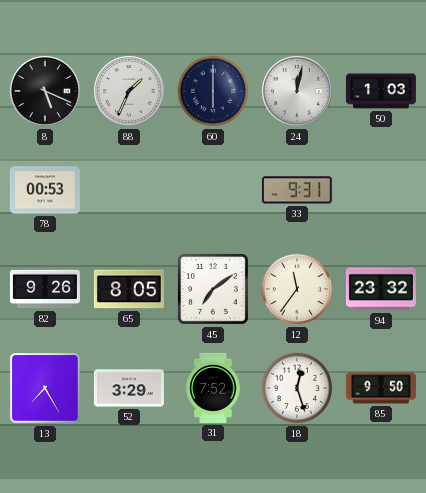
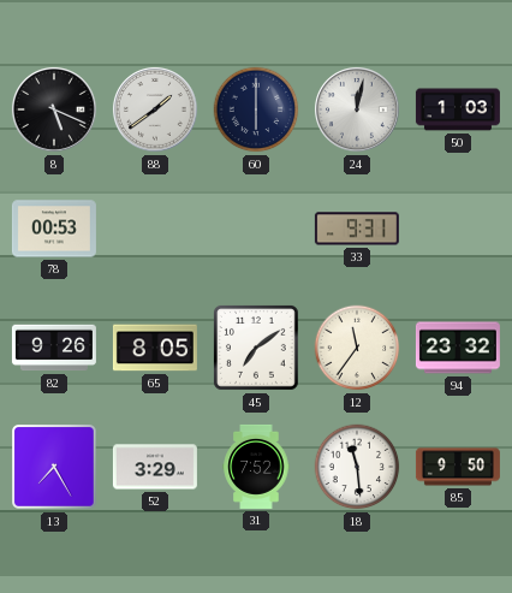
88: 1:34 -> 1:39 (155, 109)
18: 12:27 -> 11:29 (357, 467)
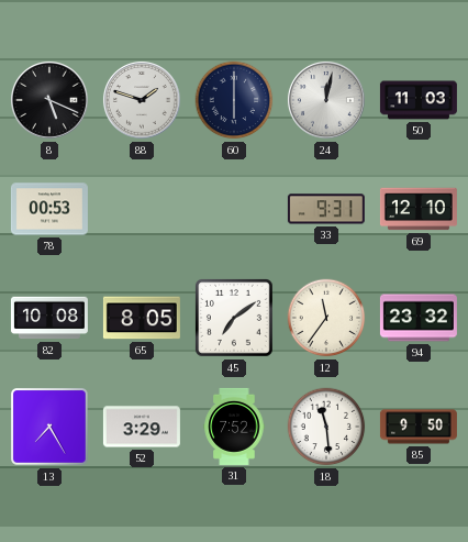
88: 1:39 -> 1:48 (142, 100)
50: 1:03 -> 11:03 (419, 100)
69: none -> 12:10 (419, 209)
82: 9:26 -> 10:08 (49, 318)
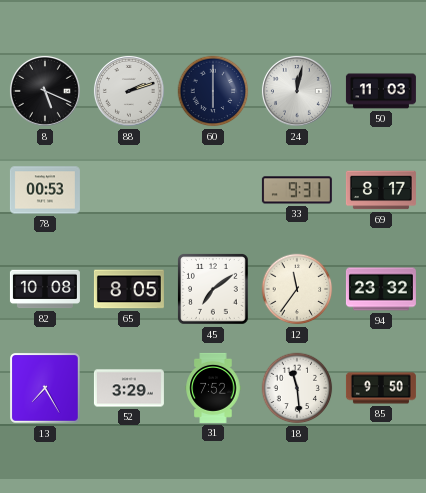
88: 1:48 -> 2:12 (129, 91)
69: 12:10 -> 8:17 (381, 190)
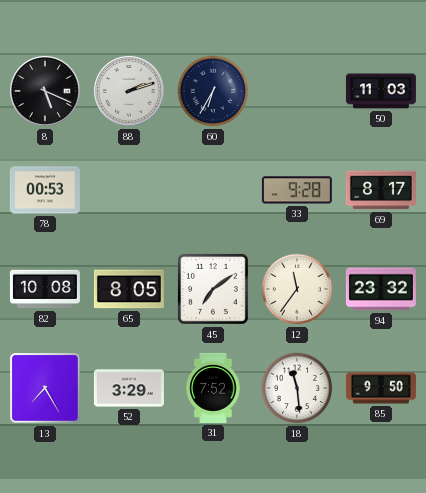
60: 6:00 -> 6:35 (213, 91)
24: 12:02 -> none (297, 91)
33: 9:31 -> 9:28 (297, 190)
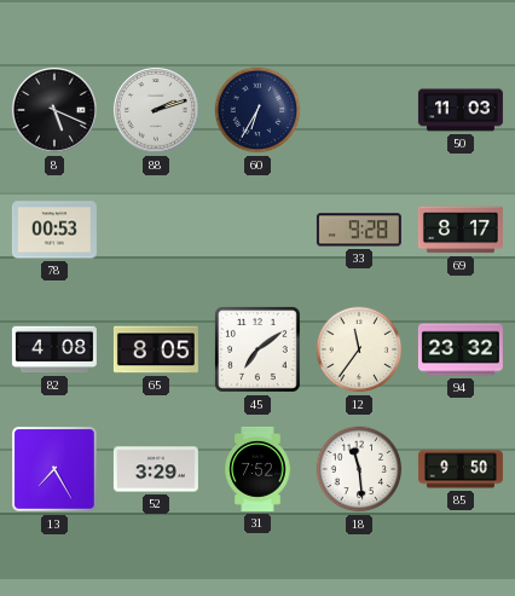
82: 10:08 -> 4:08 (54, 349)
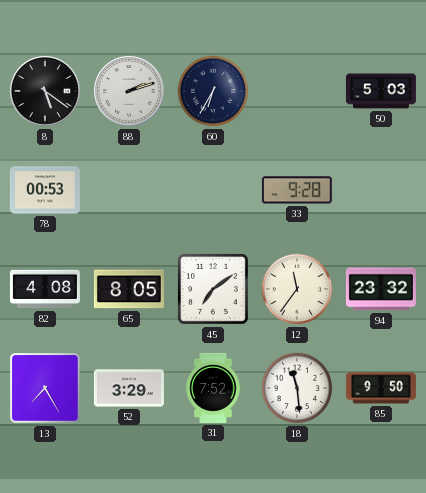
8: 5:19 -> 5:21 (45, 91)
50: 11:03 -> 5:03 (381, 91)
69: 8:17 -> none (461, 230)
